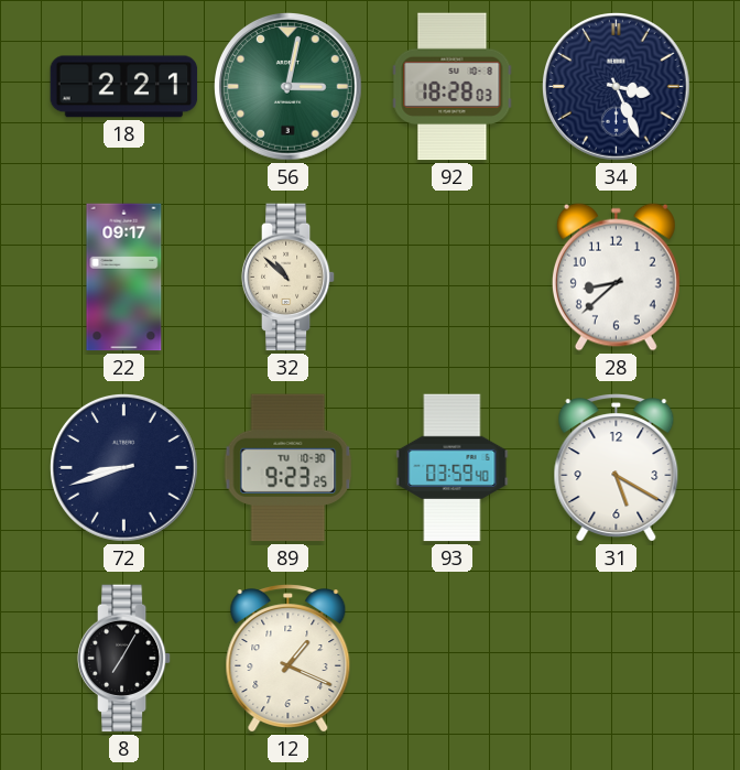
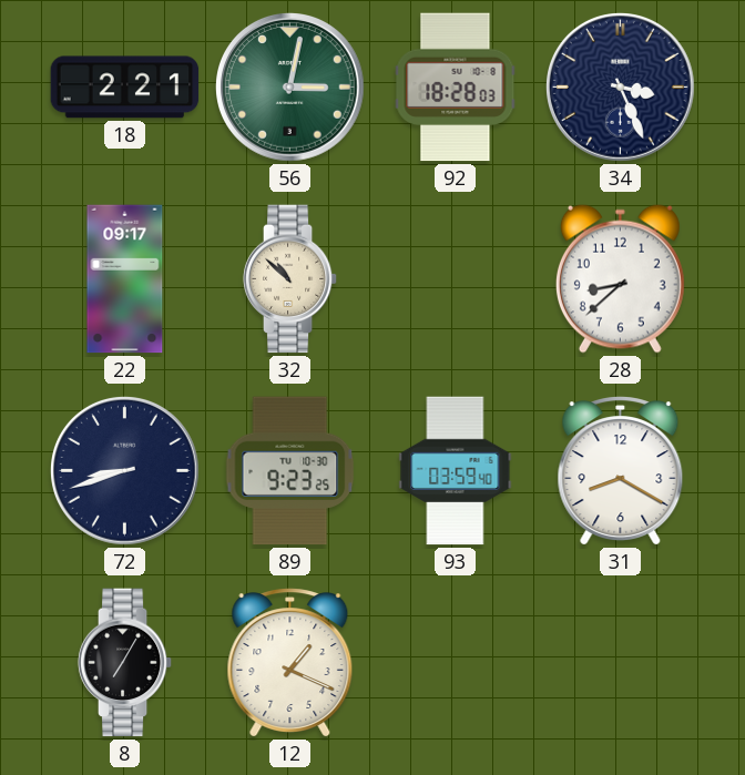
31: 5:20 -> 8:20 (621, 471)
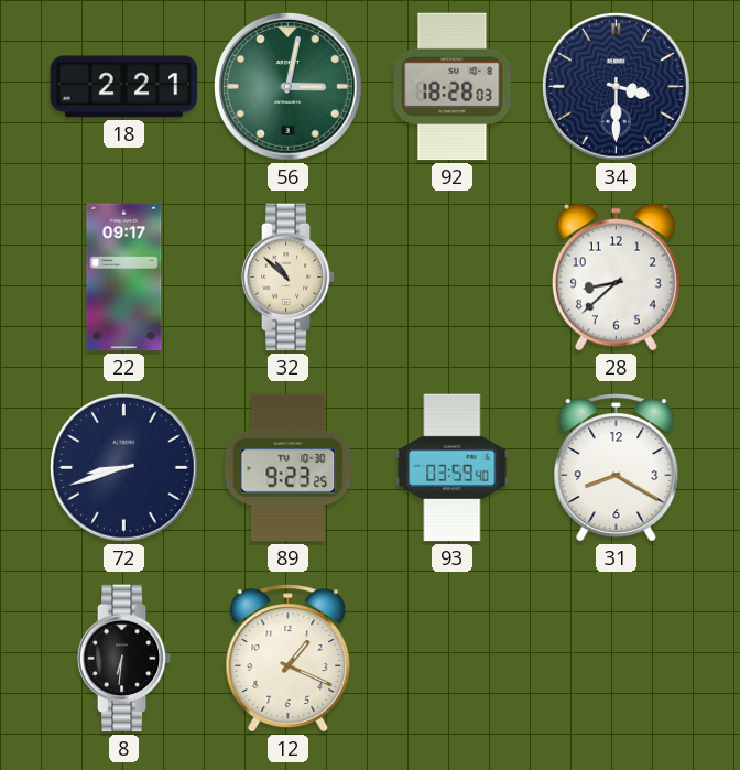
34: 3:26 -> 3:30 (617, 87)
8: 7:05 -> 6:31 (124, 659)
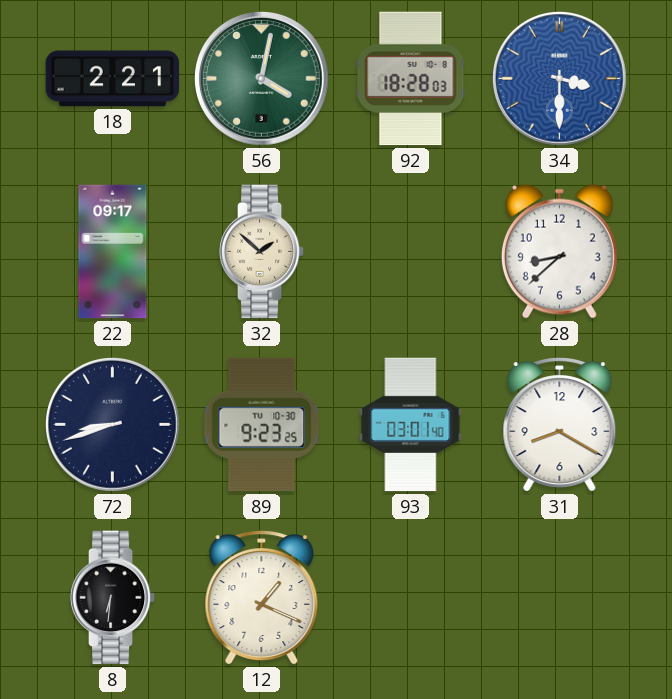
56: 3:02 -> 4:02 (262, 79)
34 dial: navy -> blue (560, 79)
32: 10:52 -> 1:52 (262, 252)
93: 03:59 -> 03:01 (411, 425)
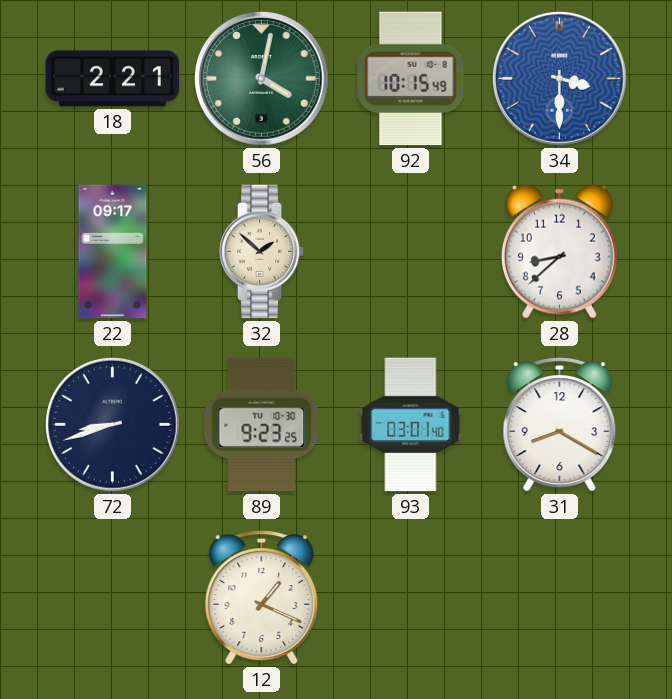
92: 18:28 -> 10:15 (411, 79)
8: 6:31 -> none (113, 598)
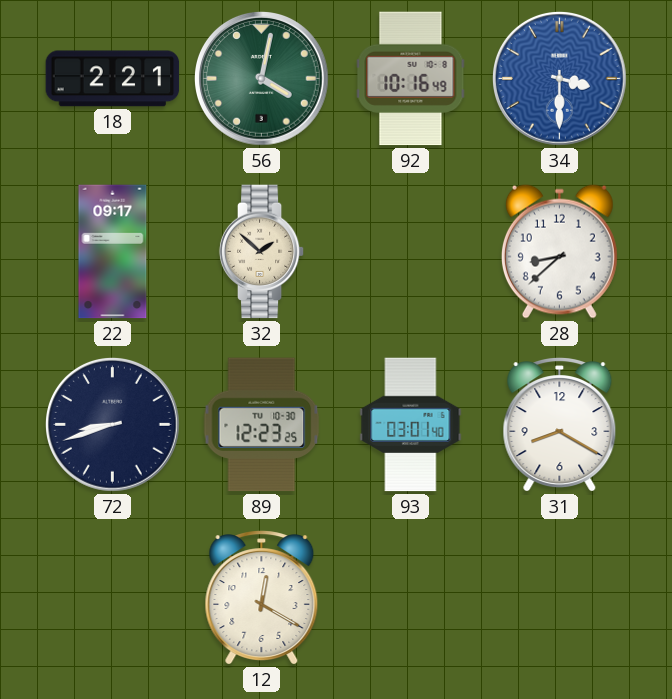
92: 10:15 -> 10:16 (411, 79)
89: 9:23 -> 12:23 (262, 425)
12: 1:19 -> 12:20 (262, 598)
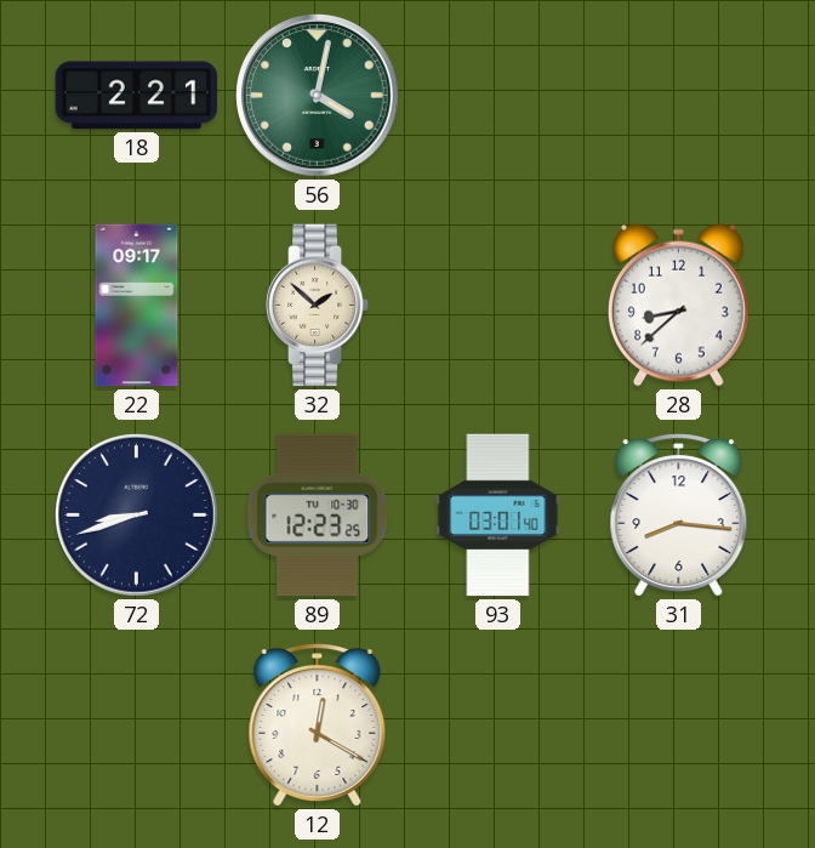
92: 10:16 -> none (411, 79)
34: 3:30 -> none (560, 79)
31: 8:20 -> 8:16 (679, 516)
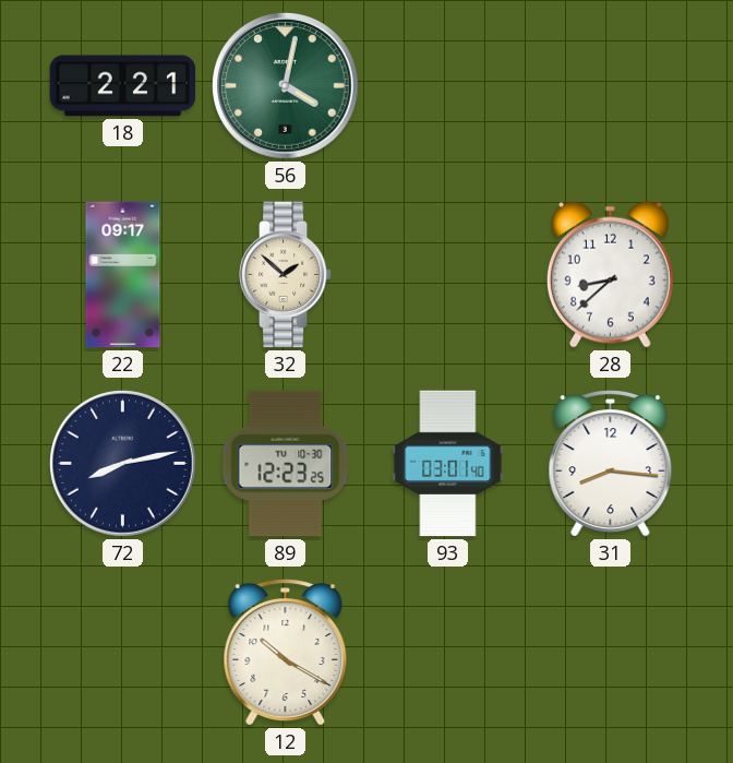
72: 8:42 -> 8:13 (123, 464)
12: 12:20 -> 10:20 (286, 653)
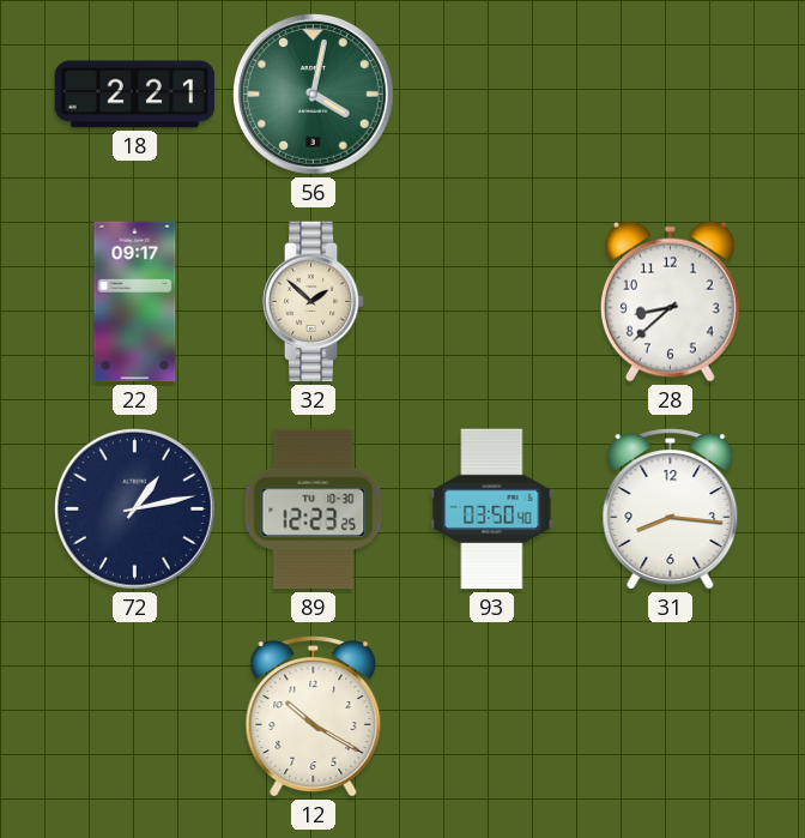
72: 8:13 -> 1:13 (135, 510)
93: 03:01 -> 03:50 (492, 510)
